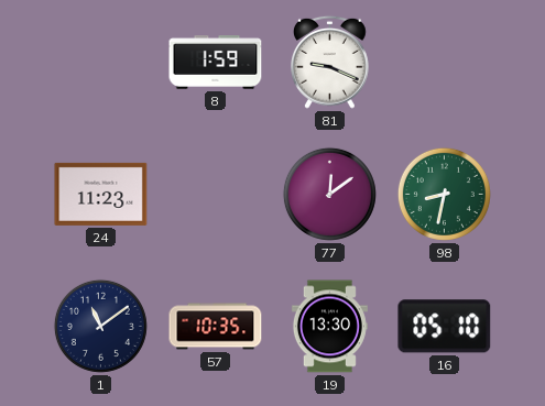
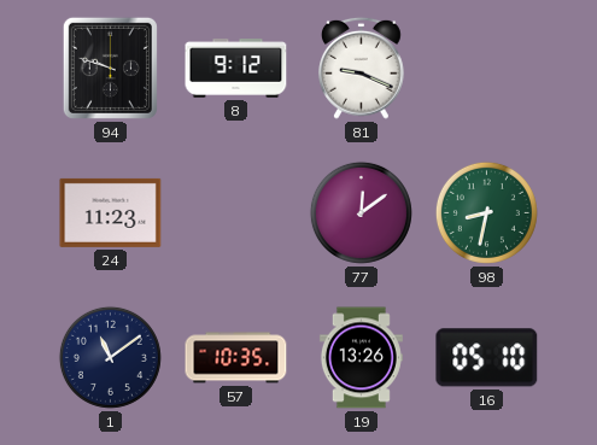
94: none -> 9:48 (110, 68)
8: 1:59 -> 9:12 (236, 69)
19: 13:30 -> 13:26 (361, 358)
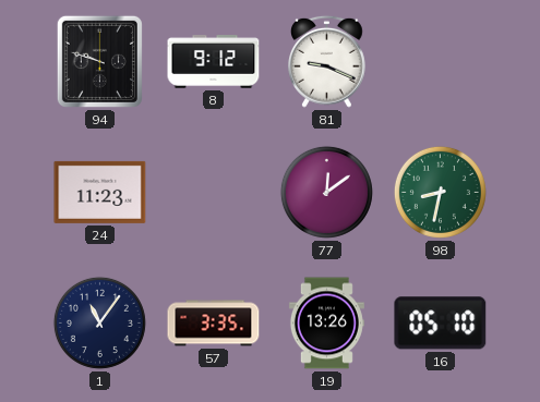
1: 11:09 -> 11:06 (99, 322)
57: 10:35 -> 3:35 (214, 324)
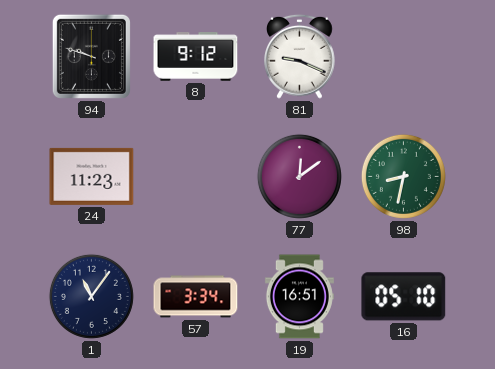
57: 3:35 -> 3:34 (196, 297)
19: 13:26 -> 16:51 (299, 297)
